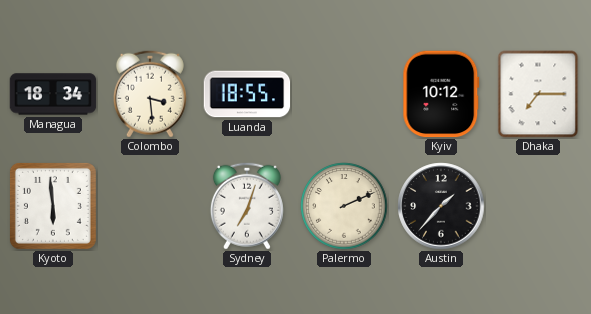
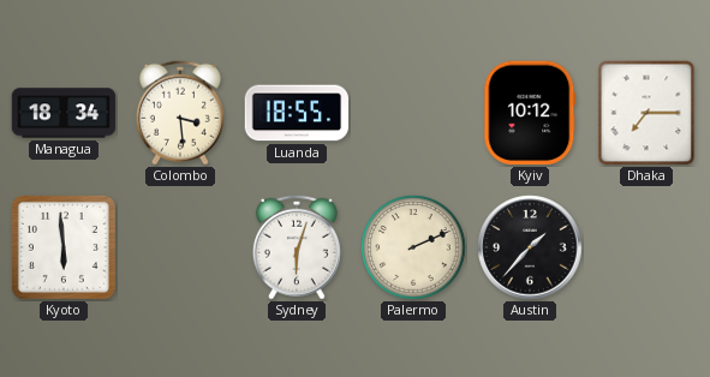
Sydney: 7:03 -> 6:03 (297, 247)
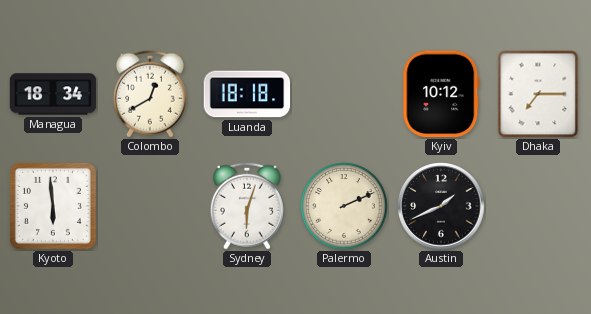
Colombo: 3:29 -> 12:40 (150, 94)
Luanda: 18:55 -> 18:18 (247, 94)
Austin: 1:37 -> 1:41 (441, 206)
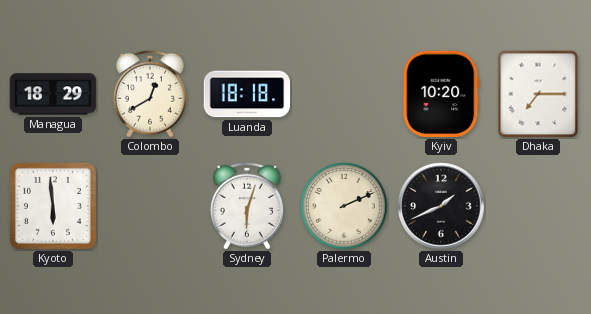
Managua: 18:34 -> 18:29 (53, 94)
Kyiv: 10:12 -> 10:20 (441, 94)
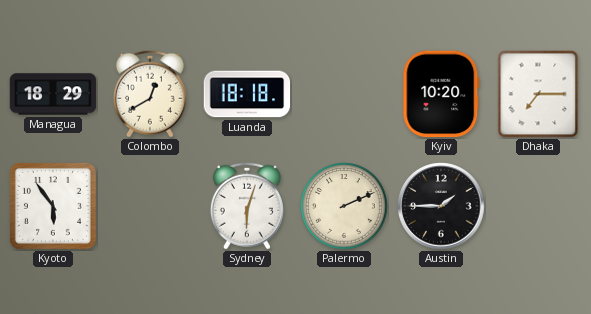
Kyoto: 5:59 -> 5:54 (53, 206)
Austin: 1:41 -> 1:45 (441, 206)
